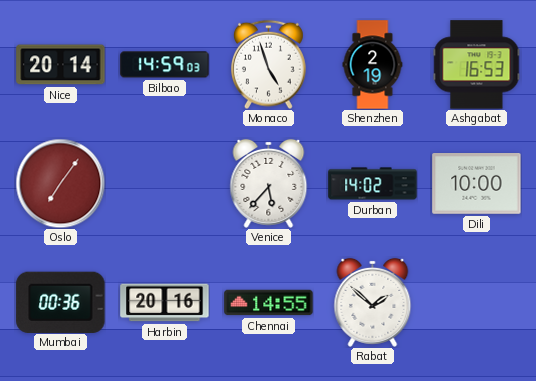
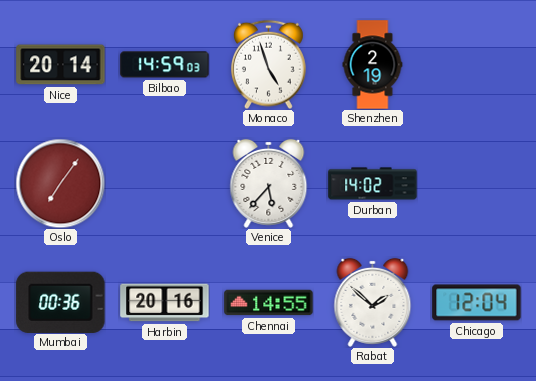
Ashgabat: 16:53 -> none (477, 65)
Dili: 10:00 -> none (477, 184)
Chicago: none -> 12:04 (477, 303)
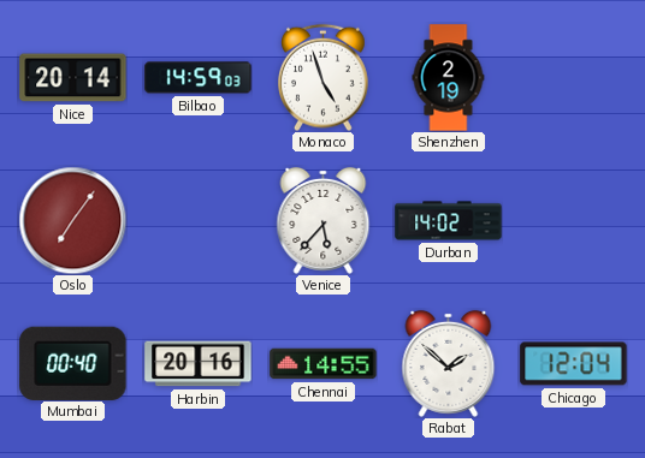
Mumbai: 00:36 -> 00:40 (73, 363)
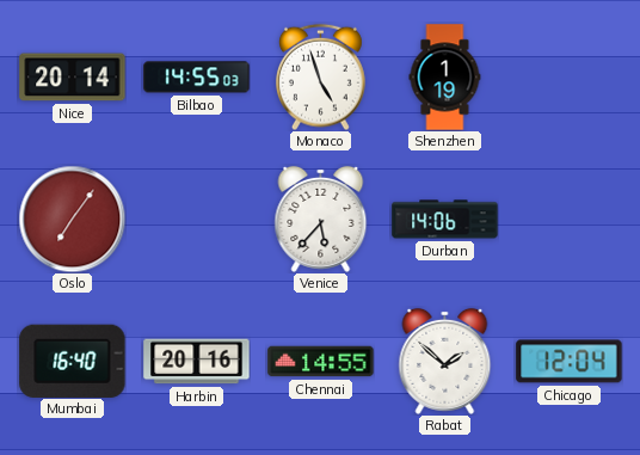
Bilbao: 14:59 -> 14:55 (197, 78)
Shenzhen: 2:19 -> 1:19 (445, 78)
Durban: 14:02 -> 14:06 (445, 220)
Mumbai: 00:40 -> 16:40 (73, 361)
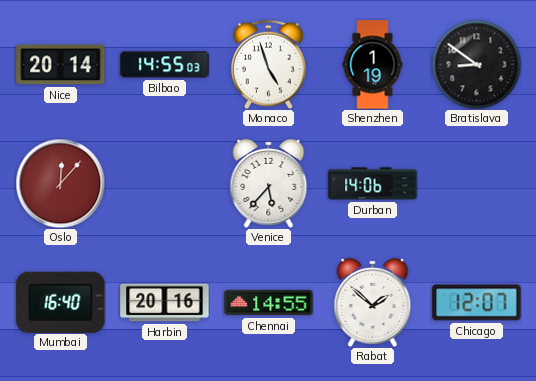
Bratislava: none -> 8:51 (476, 64)
Oslo: 7:06 -> 12:07 (60, 183)
Chicago: 12:04 -> 12:07 (477, 303)
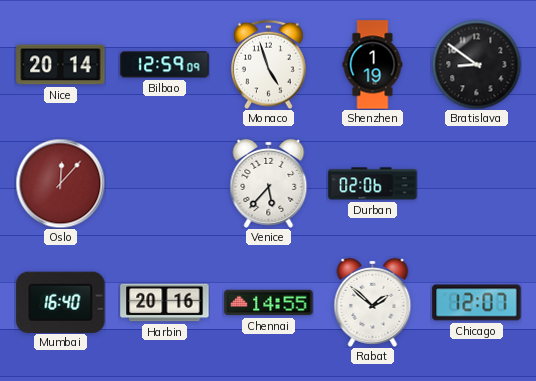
Bilbao: 14:55 -> 12:59 (165, 65)
Durban: 14:06 -> 02:06 (373, 184)
